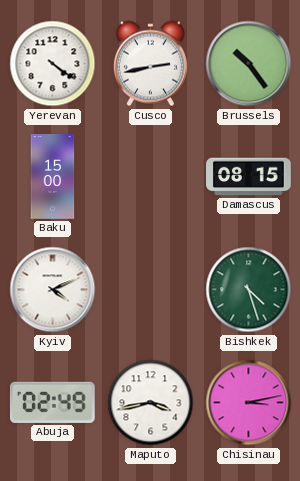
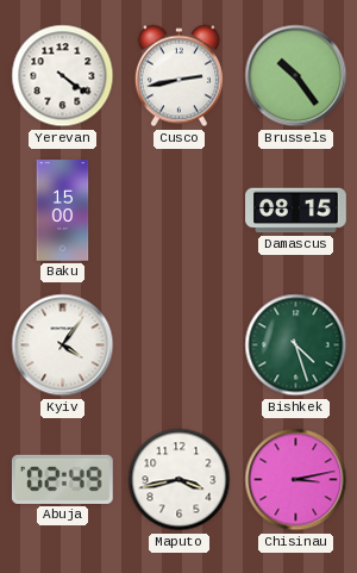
Kyiv: 4:11 -> 4:06 (63, 345)
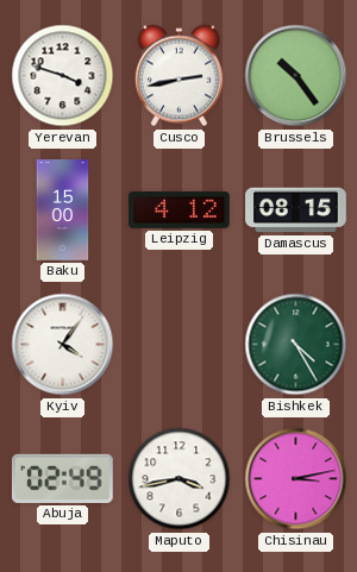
Yerevan: 4:21 -> 3:48 (63, 76)
Leipzig: none -> 4:12 (180, 209)
Bishkek: 4:27 -> 4:25 (296, 345)
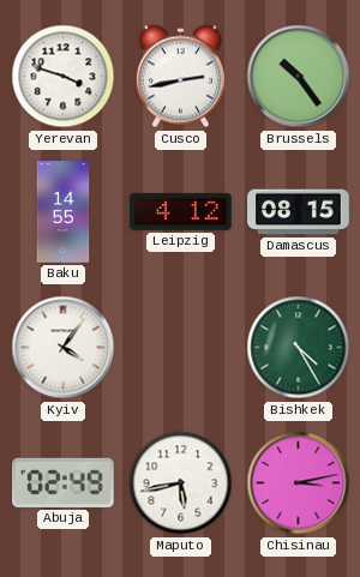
Baku: 15:00 -> 14:55 (64, 212)
Maputo: 3:43 -> 5:43 (181, 483)
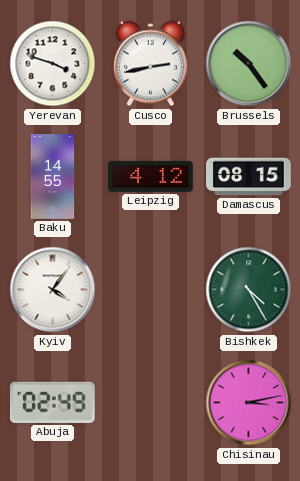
Maputo: 5:43 -> none (181, 483)
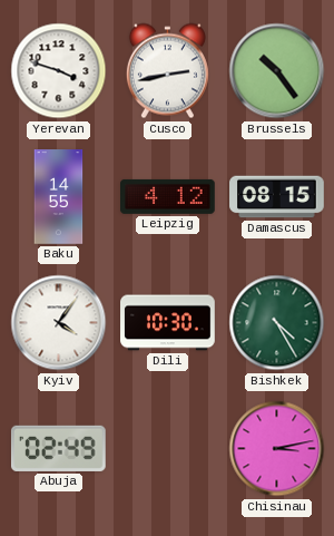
Dili: none -> 10:30 (168, 323)
